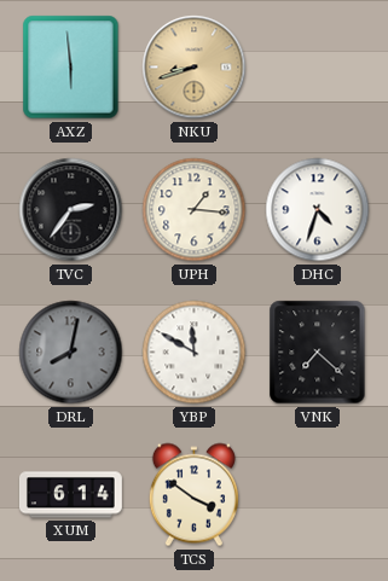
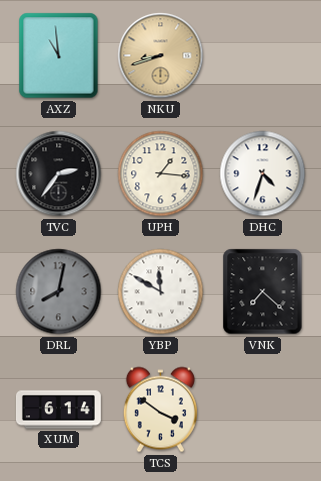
AXZ: 5:59 -> 10:59 (59, 56)
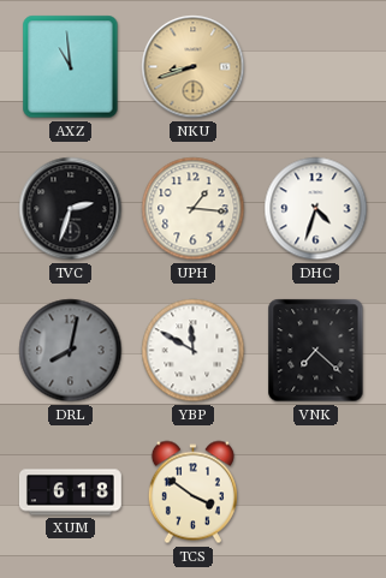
TVC: 2:36 -> 2:33 (71, 209)
XUM: 6:14 -> 6:18 (70, 493)
